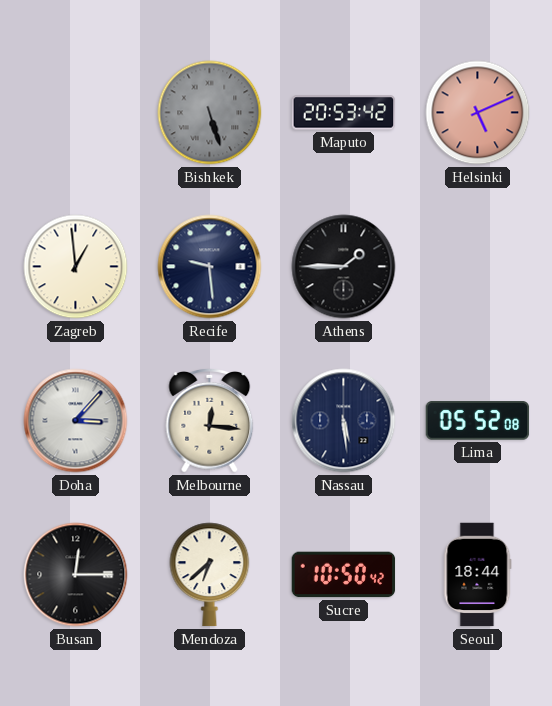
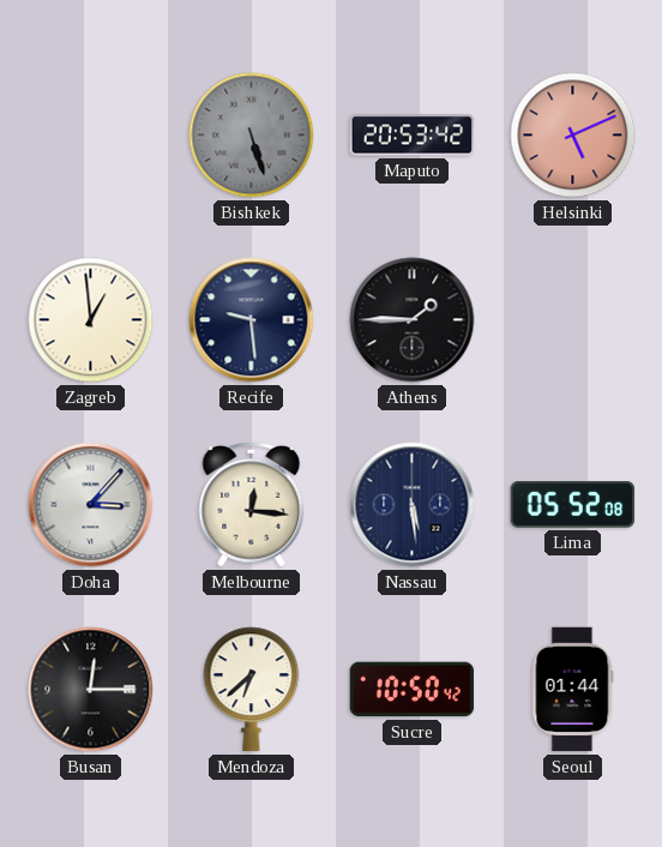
Seoul: 18:44 -> 01:44 (572, 690)
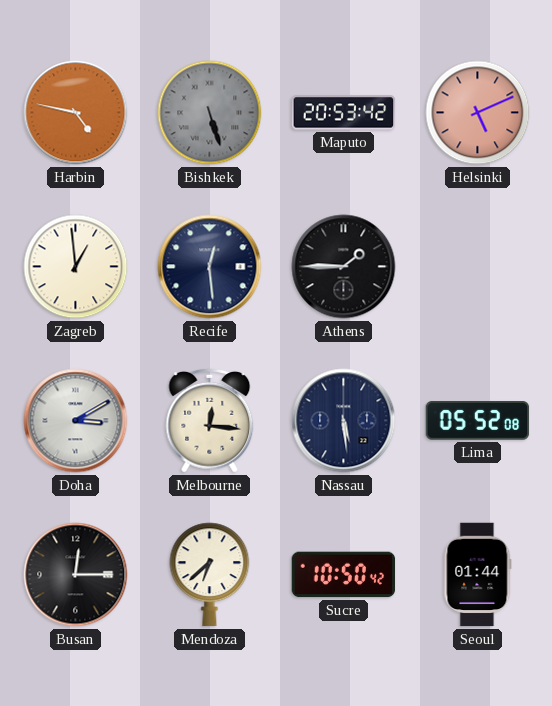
Harbin: none -> 4:47 (76, 113)
Recife: 9:29 -> 12:29 (210, 267)
Doha: 3:07 -> 3:10 (76, 421)
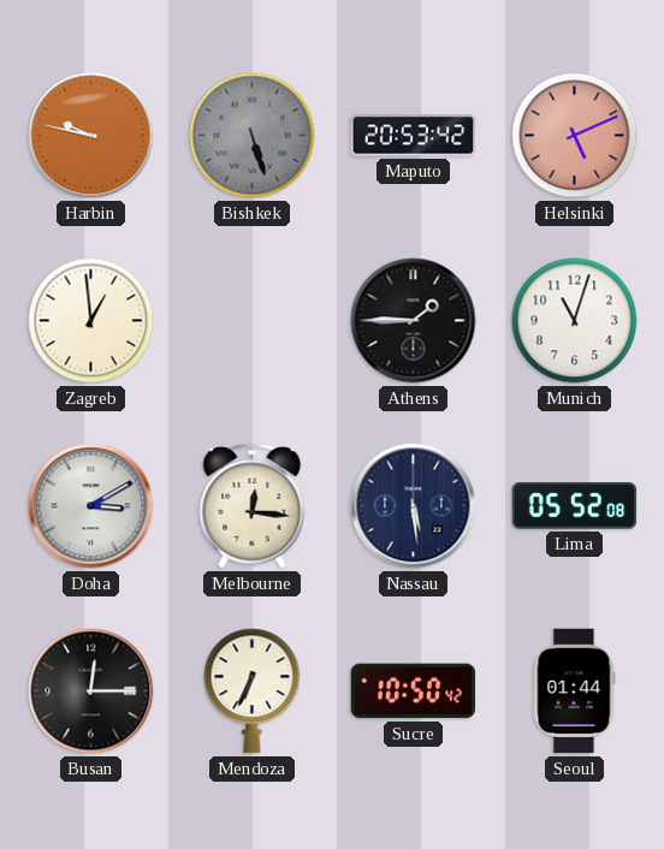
Harbin: 4:47 -> 9:47 (91, 136)
Recife: 12:29 -> none (210, 267)
Munich: none -> 11:03 (575, 321)
Mendoza: 6:38 -> 6:34 (253, 691)
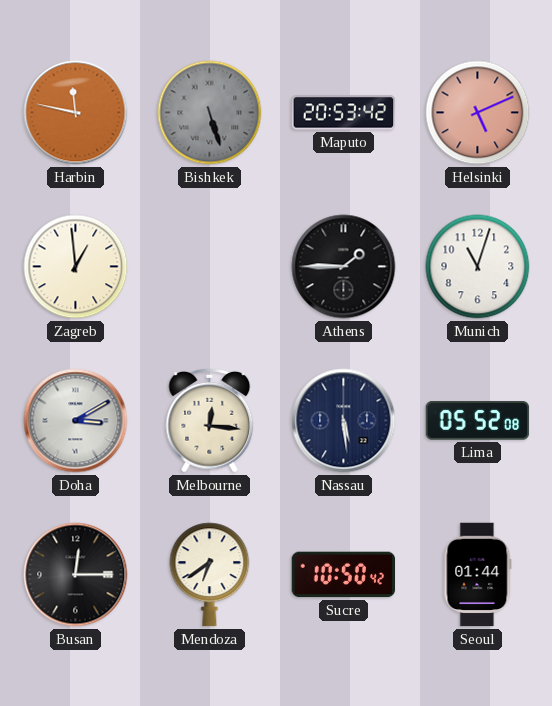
Harbin: 9:47 -> 11:47 (76, 113)
Mendoza: 6:34 -> 6:39 (210, 575)
